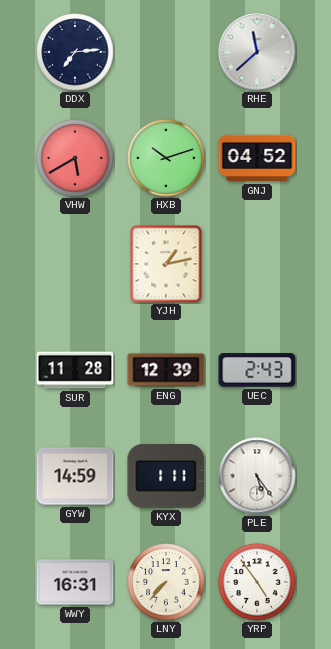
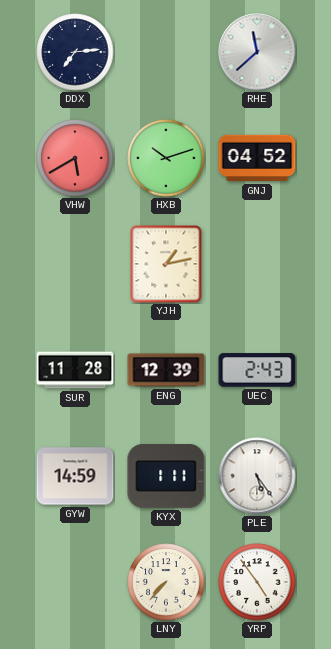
WWY: 16:31 -> none (75, 582)
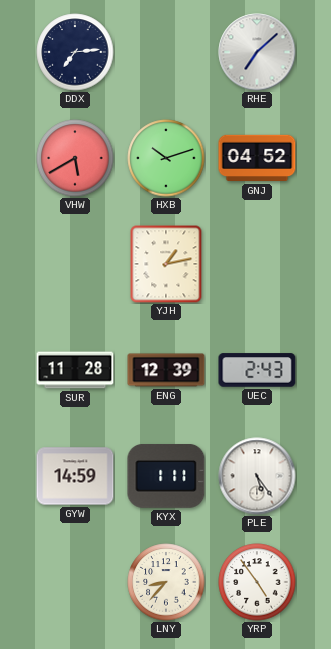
RHE: 11:38 -> 7:08 (257, 52)
LNY: 7:37 -> 8:37 (166, 582)
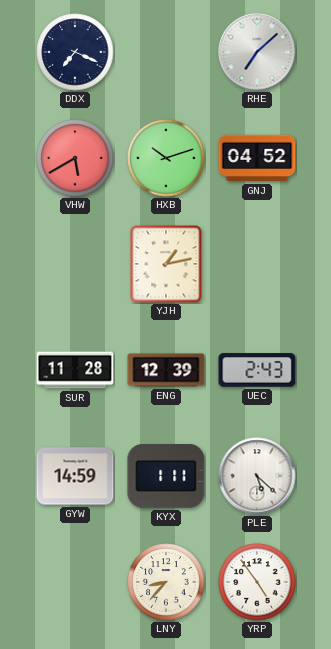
DDX: 7:14 -> 7:19 (75, 52)
PLE: 5:24 -> 5:22 (257, 476)
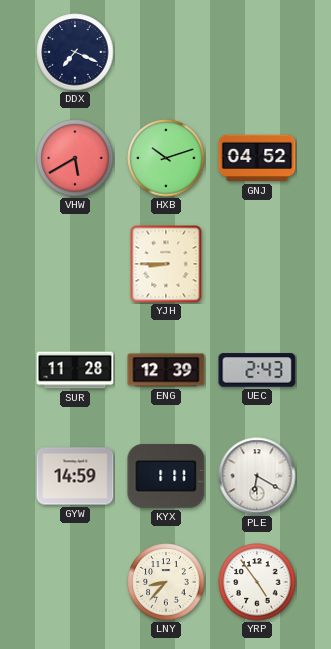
RHE: 7:08 -> none (257, 52)
YJH: 1:13 -> 8:45 (166, 264)
PLE: 5:22 -> 6:20 (257, 476)
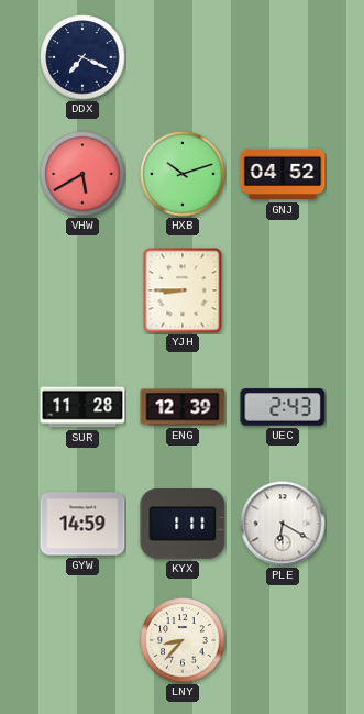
YRP: 4:54 -> none (257, 582)
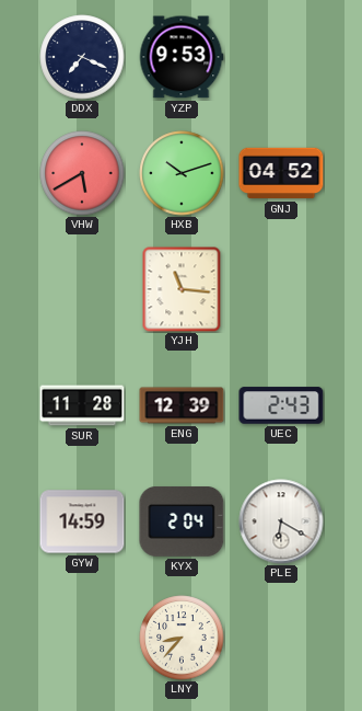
YZP: none -> 9:53 (182, 57)
YJH: 8:45 -> 11:16 (182, 289)
KYX: 1:11 -> 2:04 (182, 523)
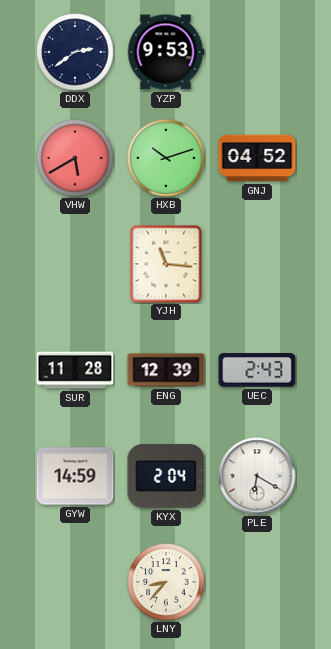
DDX: 7:19 -> 2:39 (75, 52)
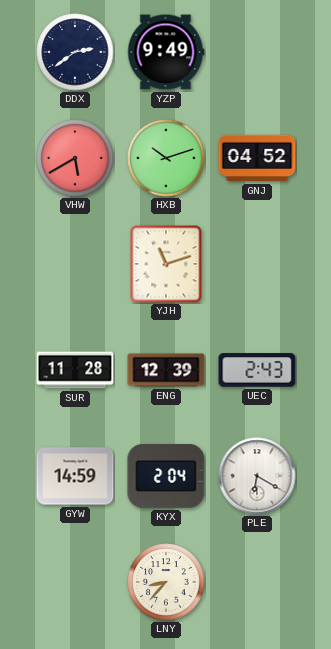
YZP: 9:53 -> 9:49 (166, 52)
YJH: 11:16 -> 11:12 (166, 264)
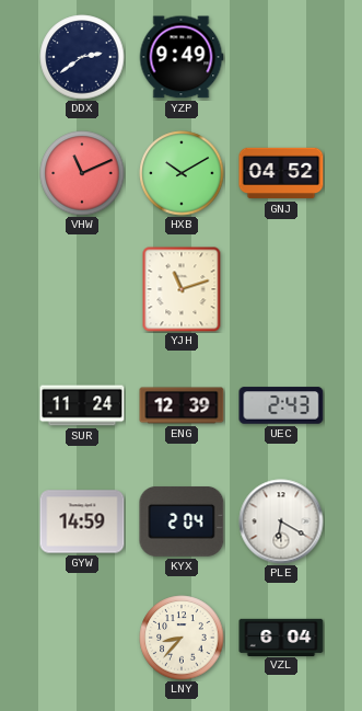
VHW: 5:40 -> 11:11 (82, 173)
HXB: 10:12 -> 10:10 (182, 173)
SUR: 11:28 -> 11:24 (82, 405)
VZL: none -> 6:04 (281, 637)
